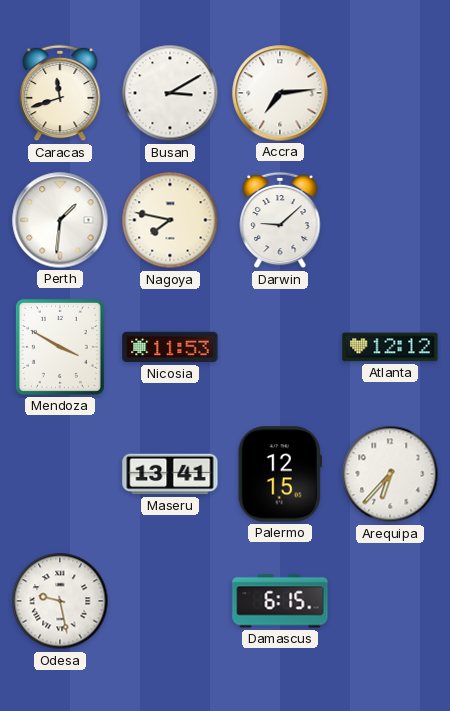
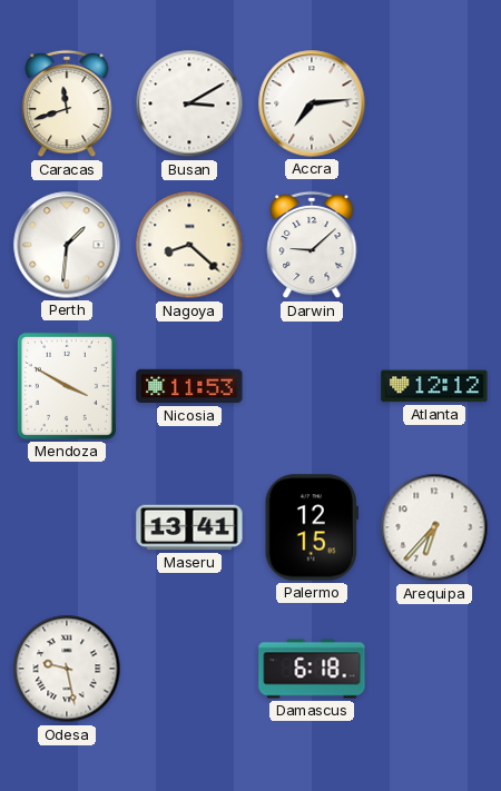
Nagoya: 7:47 -> 8:22 (189, 245)
Damascus: 6:15 -> 6:18 (312, 669)
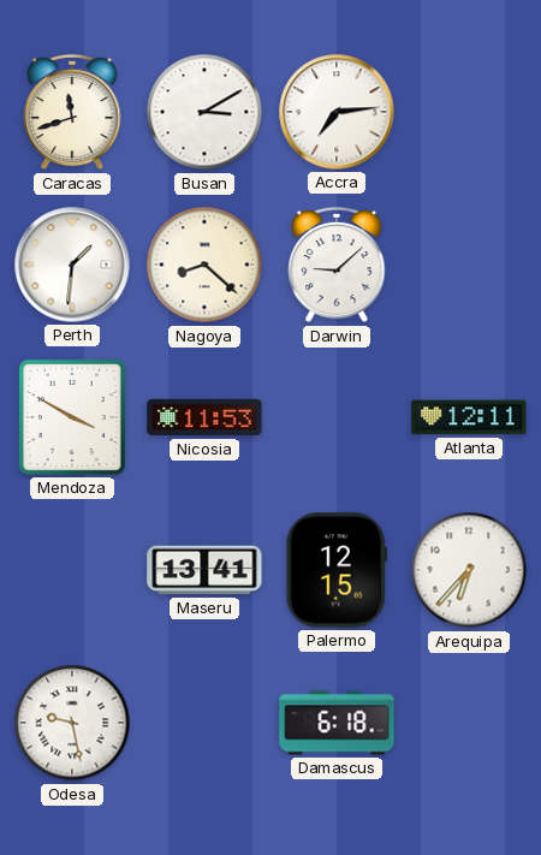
Atlanta: 12:12 -> 12:11 (469, 417)
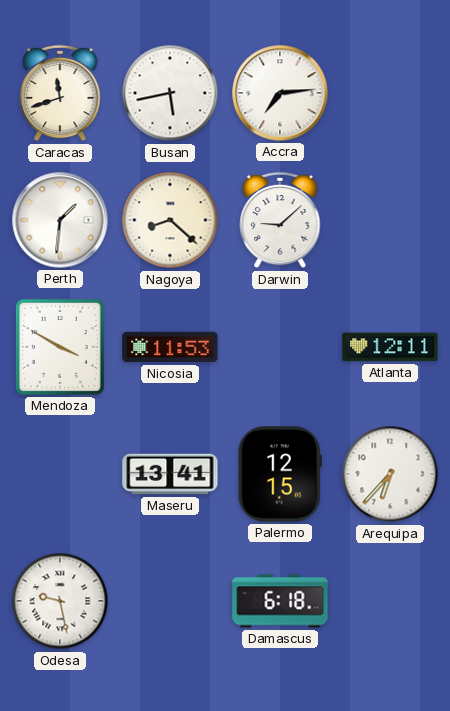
Busan: 3:10 -> 5:43 (170, 93)
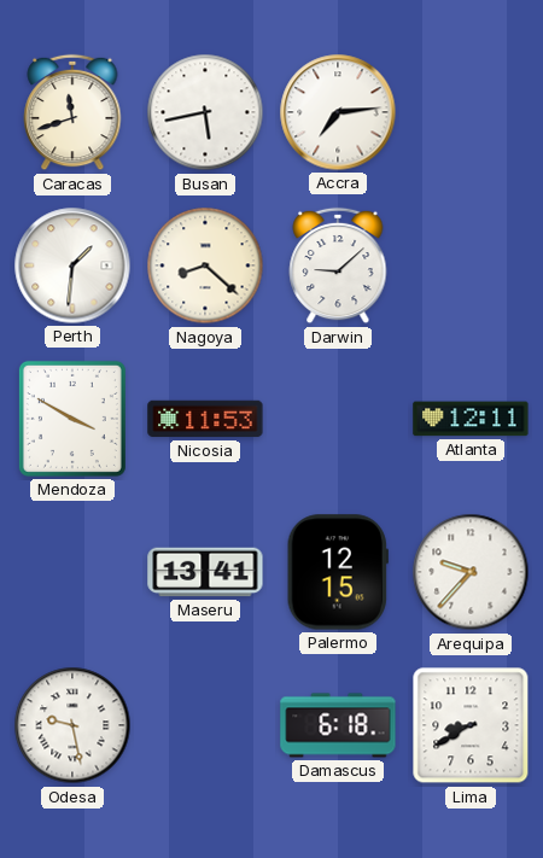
Arequipa: 6:37 -> 9:37 (471, 572)
Lima: none -> 8:40 (471, 725)
